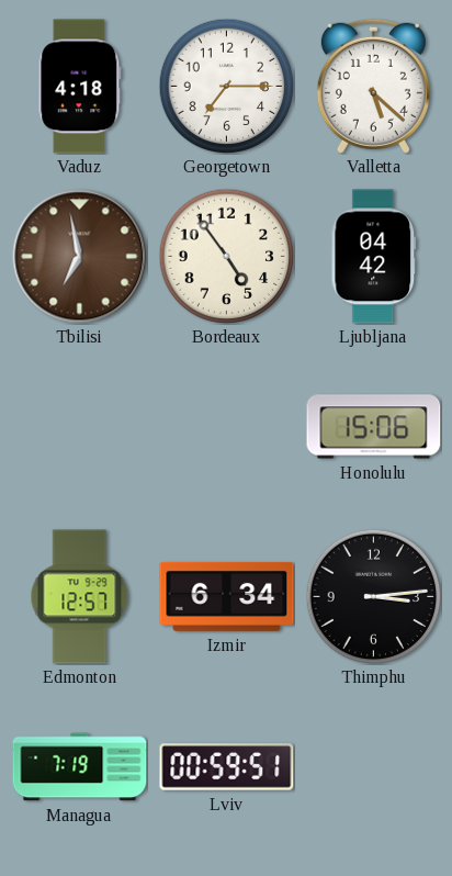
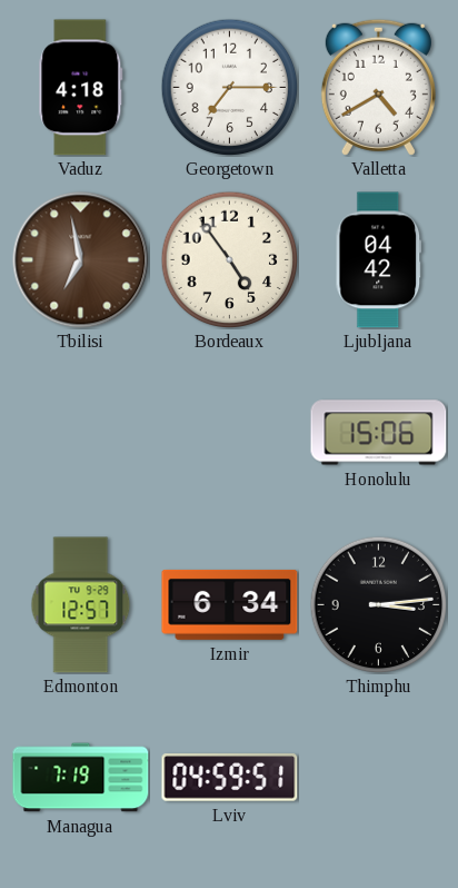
Valletta: 5:22 -> 4:40 (378, 87)
Lviv: 00:59 -> 04:59 (230, 778)
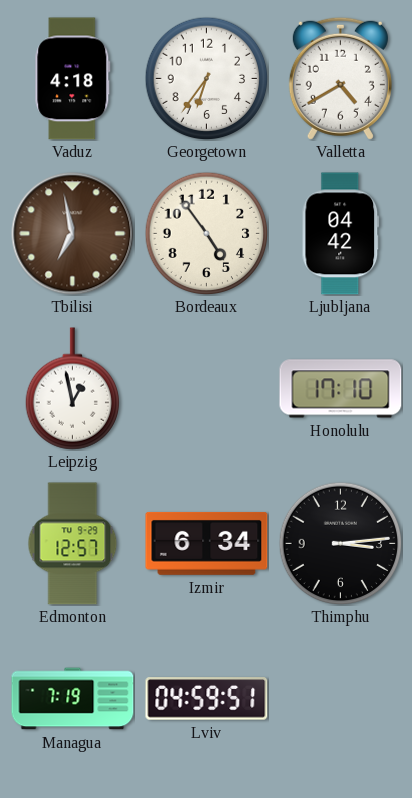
Georgetown: 7:15 -> 6:36 (206, 78)
Leipzig: none -> 12:58 (72, 389)
Honolulu: 15:06 -> 17:10 (341, 389)
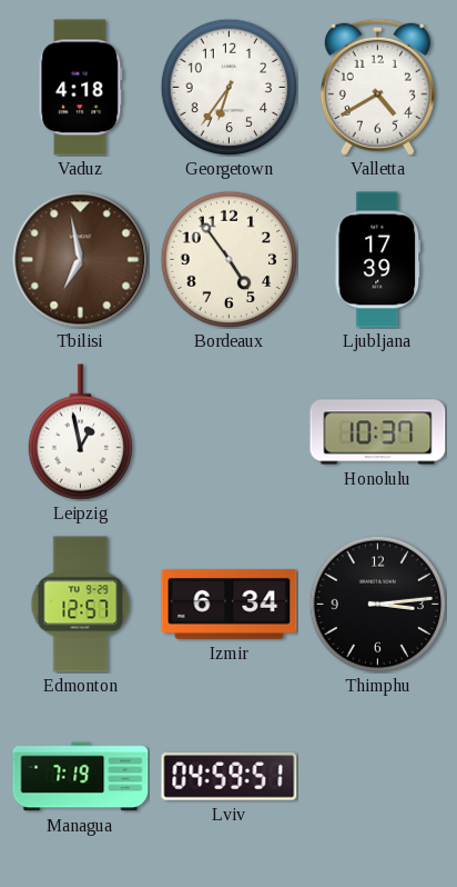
Ljubljana: 04:42 -> 17:39 (378, 260)
Honolulu: 17:10 -> 10:37 (378, 432)
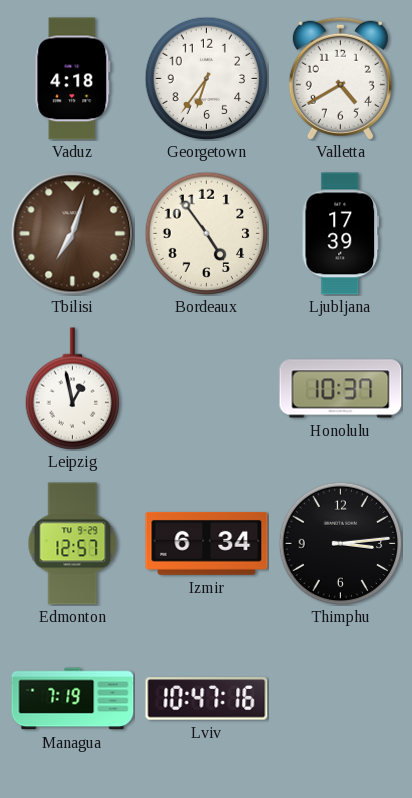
Tbilisi: 6:58 -> 7:03 (73, 234)
Lviv: 04:59 -> 10:47 (207, 699)
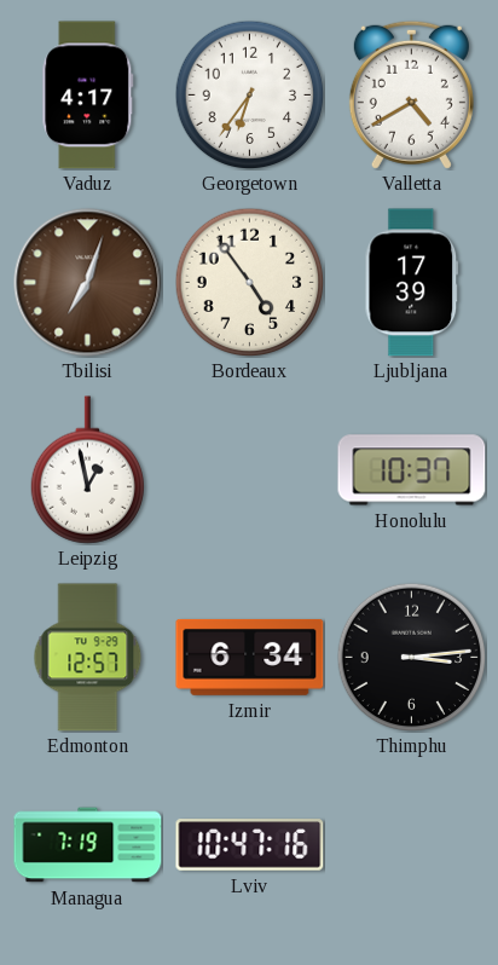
Vaduz: 4:18 -> 4:17 (88, 96)
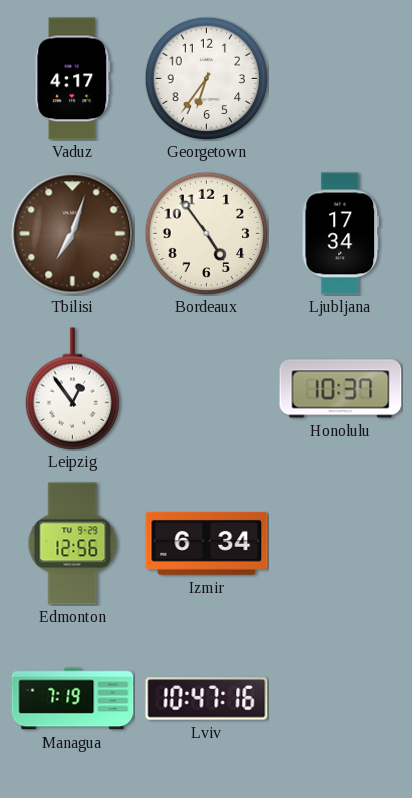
Valletta: 4:40 -> none (411, 94)
Ljubljana: 17:39 -> 17:34 (341, 234)
Leipzig: 12:58 -> 12:54 (72, 389)
Edmonton: 12:57 -> 12:56 (73, 544)
Thimphu: 3:14 -> none (411, 657)
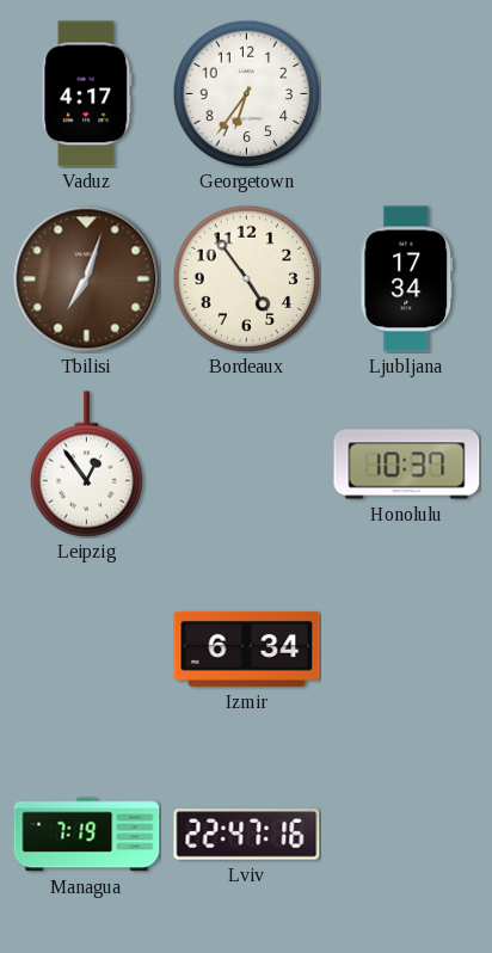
Edmonton: 12:56 -> none (73, 544)
Lviv: 10:47 -> 22:47 (247, 835)
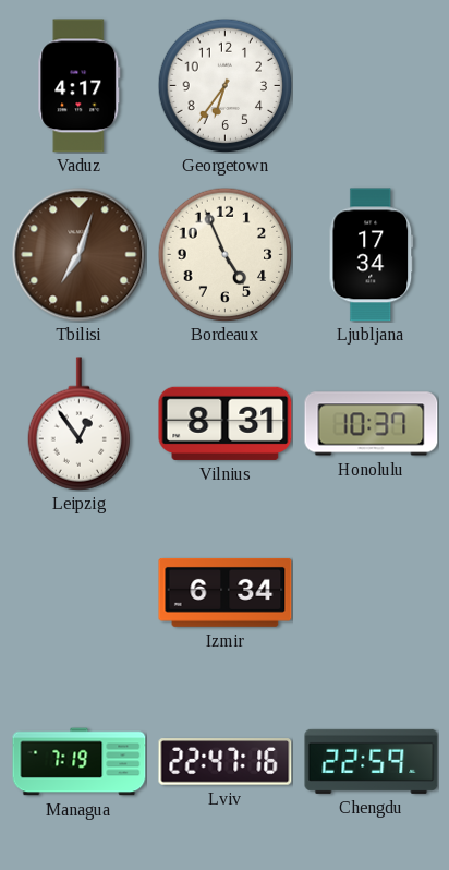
Bordeaux: 4:54 -> 4:56 (225, 254)
Vilnius: none -> 8:31 (226, 423)
Chengdu: none -> 22:59 (372, 761)
